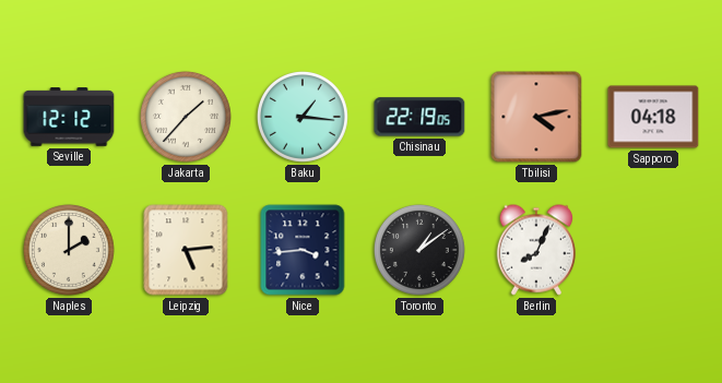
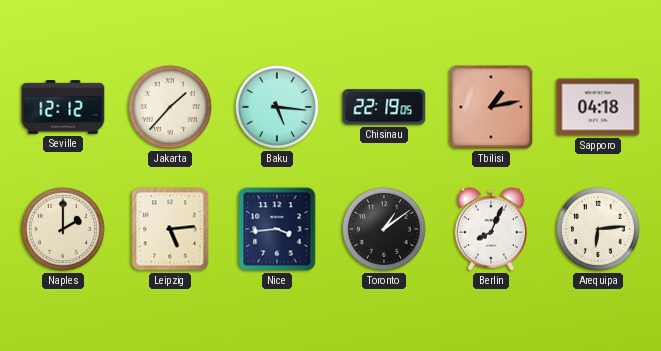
Baku: 1:16 -> 5:16 (277, 107)
Tbilisi: 4:13 -> 1:13 (491, 107)
Arequipa: none -> 6:14 (598, 229)
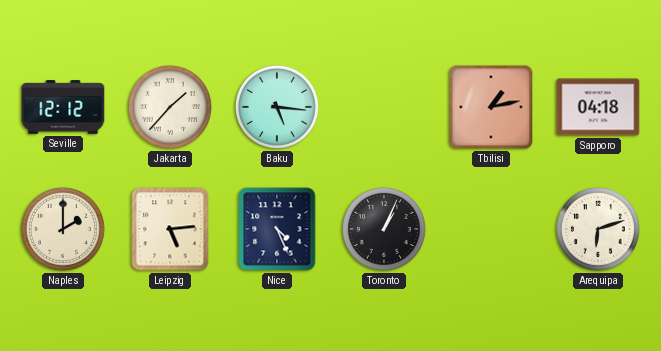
Chisinau: 22:19 -> none (384, 107)
Nice: 3:44 -> 4:26 (277, 229)
Toronto: 1:09 -> 1:04 (384, 229)
Berlin: 8:04 -> none (490, 229)
Arequipa: 6:14 -> 6:12 (598, 229)
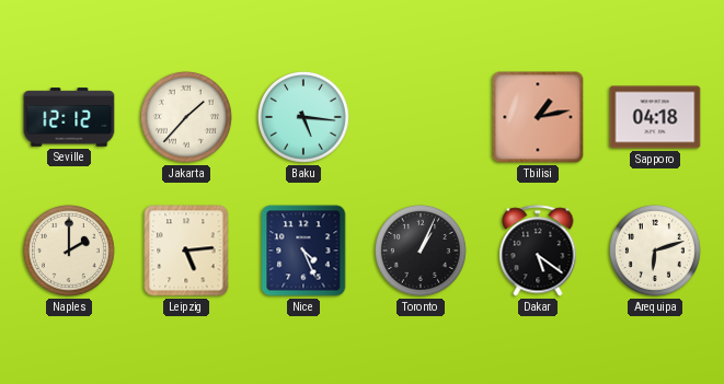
Dakar: none -> 5:21 (538, 251)
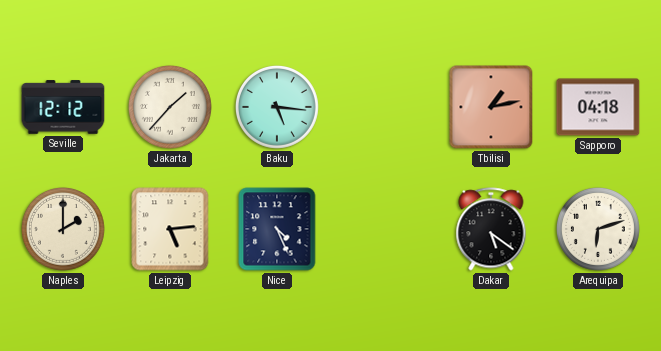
Toronto: 1:04 -> none (421, 251)
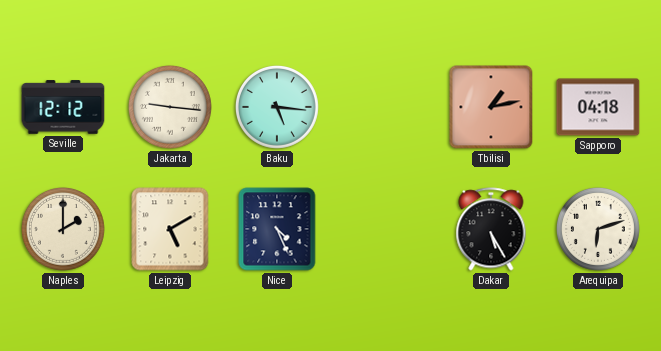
Jakarta: 1:37 -> 9:16 (170, 107)
Leipzig: 5:14 -> 5:10 (170, 229)
Dakar: 5:21 -> 5:25 (491, 229)
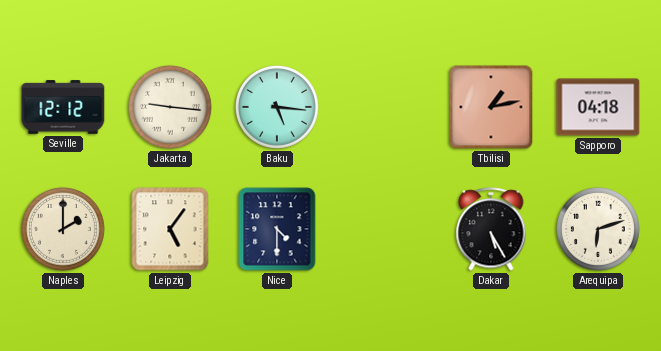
Leipzig: 5:10 -> 5:06 (170, 229)
Nice: 4:26 -> 4:30 (277, 229)
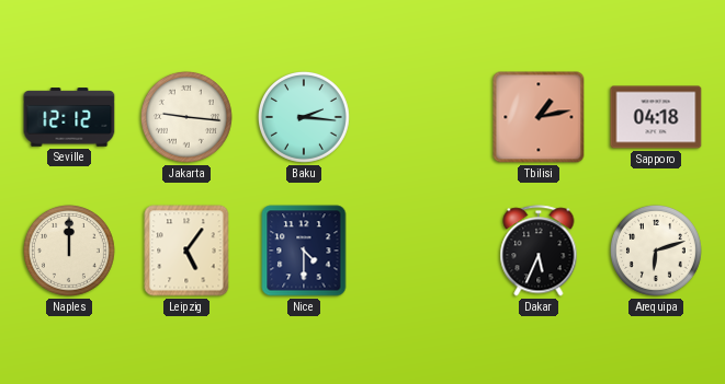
Baku: 5:16 -> 2:16 (304, 117)
Naples: 2:00 -> 12:00 (69, 251)
Dakar: 5:25 -> 5:34 (539, 251)
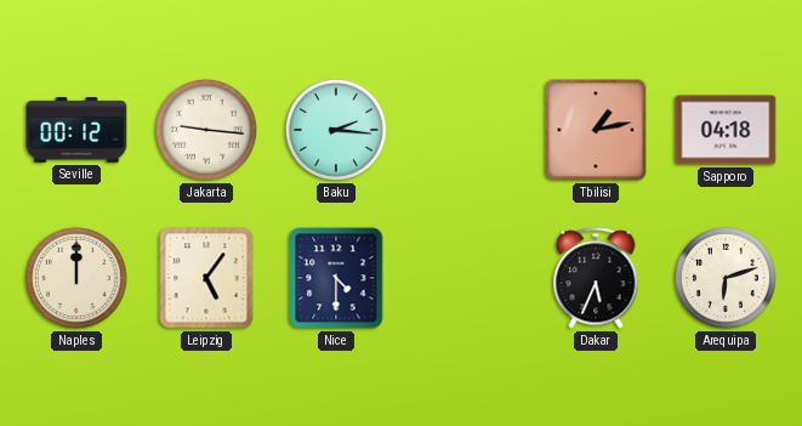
Seville: 12:12 -> 00:12 (76, 130)
